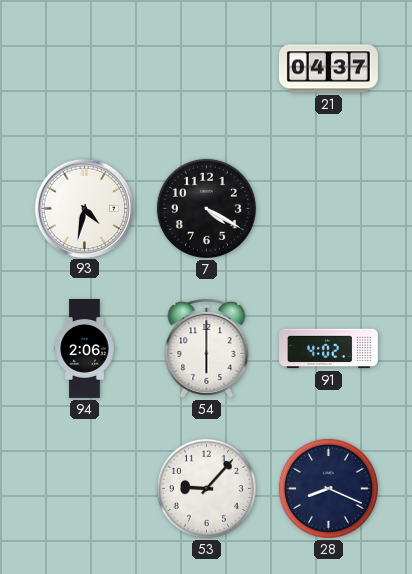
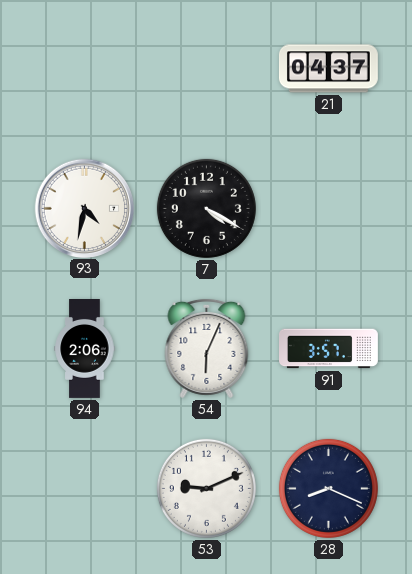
54: 6:00 -> 6:04 (207, 348)
91: 4:02 -> 3:57 (329, 349)
53: 9:07 -> 9:11 (206, 488)
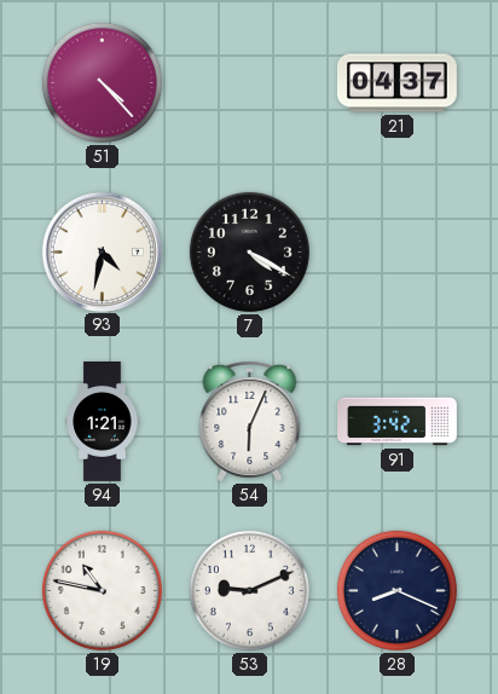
51: none -> 4:23 (102, 82)
94: 2:06 -> 1:21 (103, 422)
91: 3:57 -> 3:42 (398, 422)
19: none -> 10:47 (102, 590)
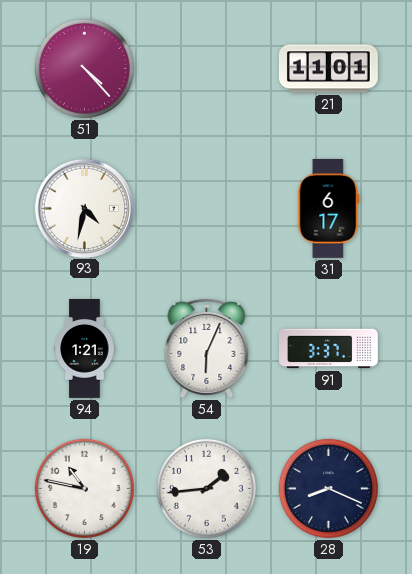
21: 04:37 -> 11:01 (328, 69)
7: 4:20 -> none (249, 251)
31: none -> 6:17 (329, 208)
91: 3:42 -> 3:37 (329, 349)
53: 9:11 -> 1:44 (206, 488)
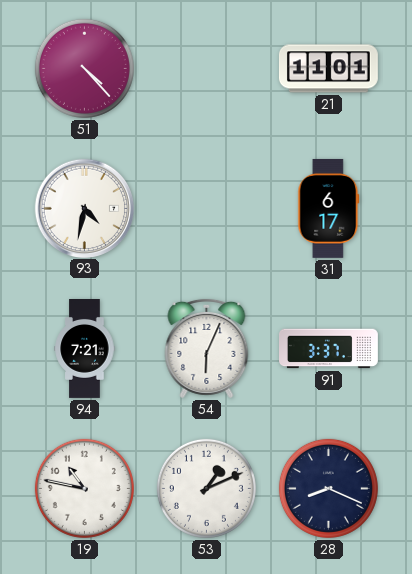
94: 1:21 -> 7:21 (85, 349)
53: 1:44 -> 1:11 (206, 488)
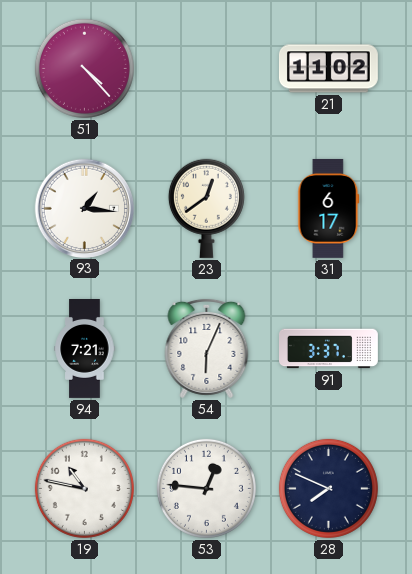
21: 11:01 -> 11:02 (328, 69)
93: 4:32 -> 1:16 (84, 208)
23: none -> 12:39 (206, 208)
53: 1:11 -> 12:46 (206, 488)
28: 8:19 -> 7:49 (328, 488)
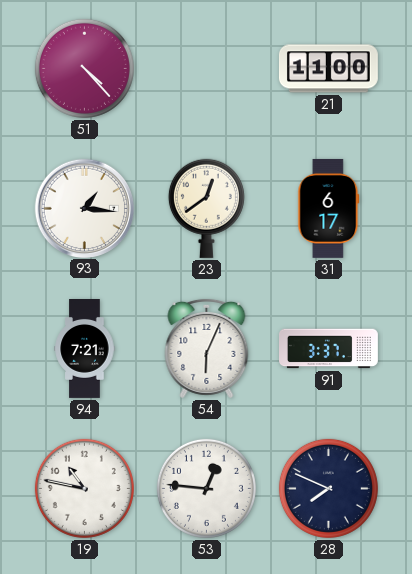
21: 11:02 -> 11:00 (328, 69)
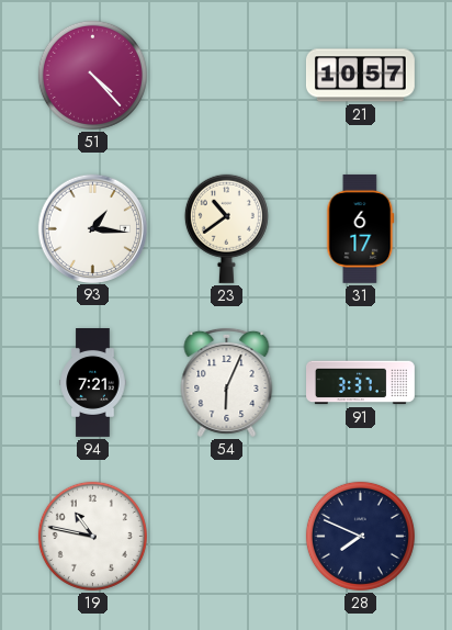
21: 11:00 -> 10:57 (360, 76)
23: 12:39 -> 10:39 (226, 228)
53: 12:46 -> none (206, 488)
